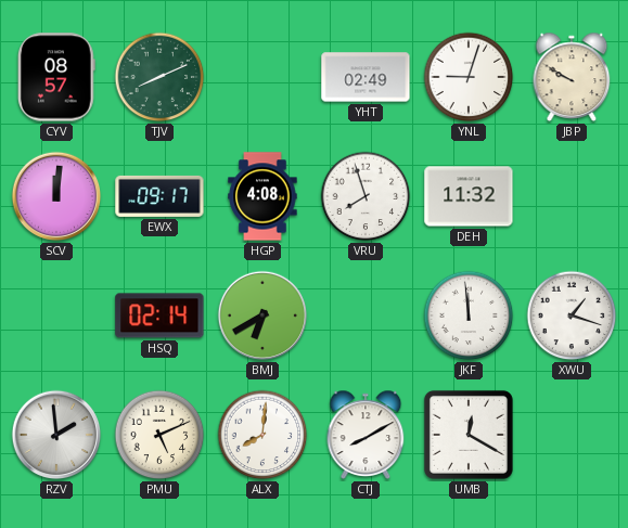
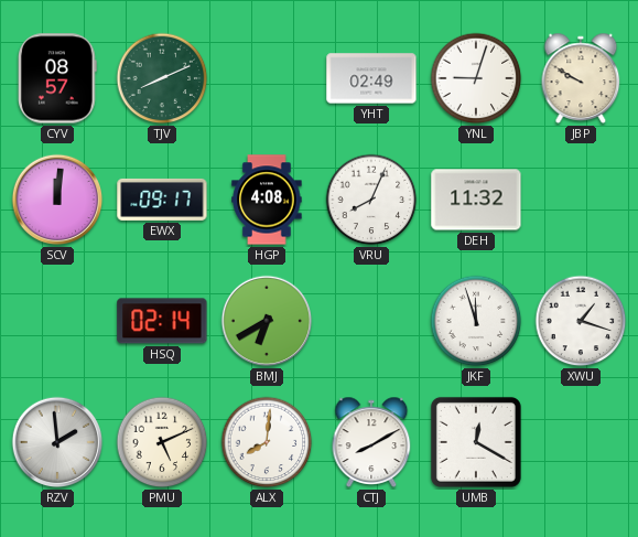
VRU: 7:57 -> 8:04 (371, 200)
JKF: 11:59 -> 11:57 (476, 321)
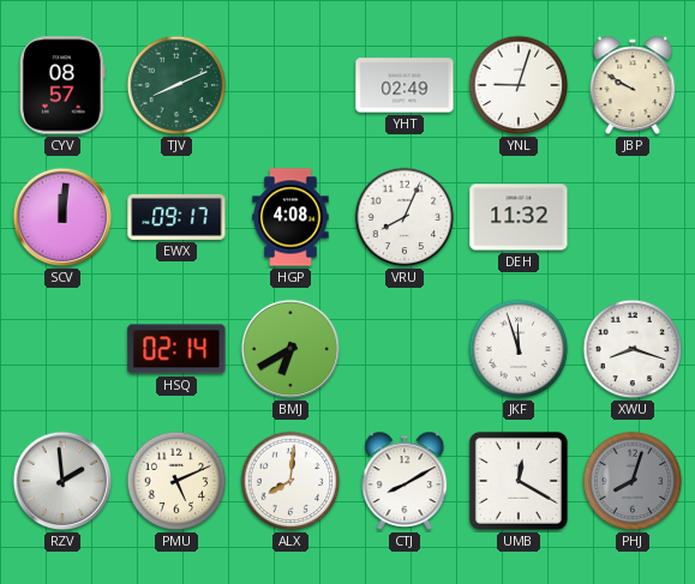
XWU: 1:18 -> 8:18 (633, 349)
PHJ: none -> 8:03 (633, 481)
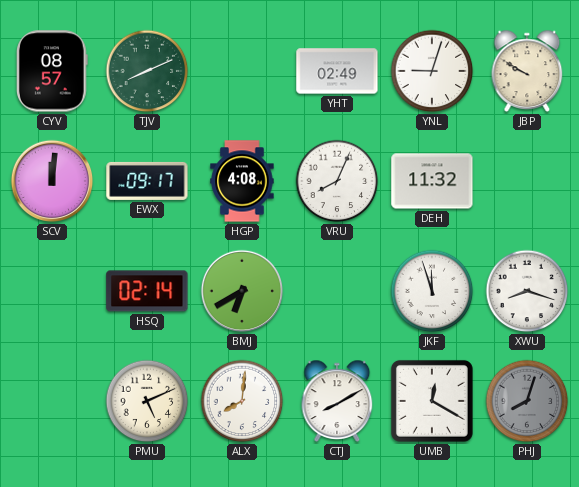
RZV: 1:59 -> none (62, 481)
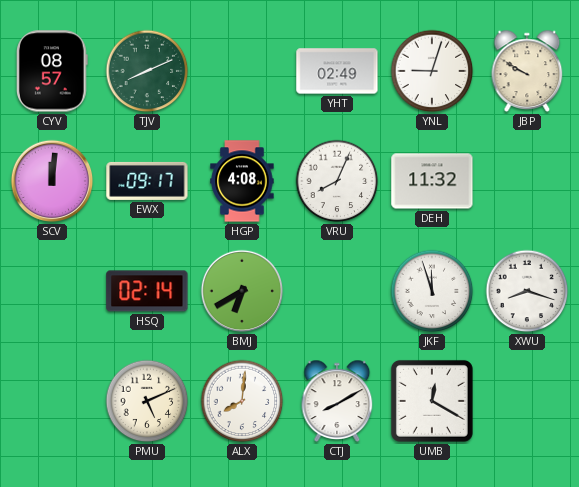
PHJ: 8:03 -> none (527, 401)
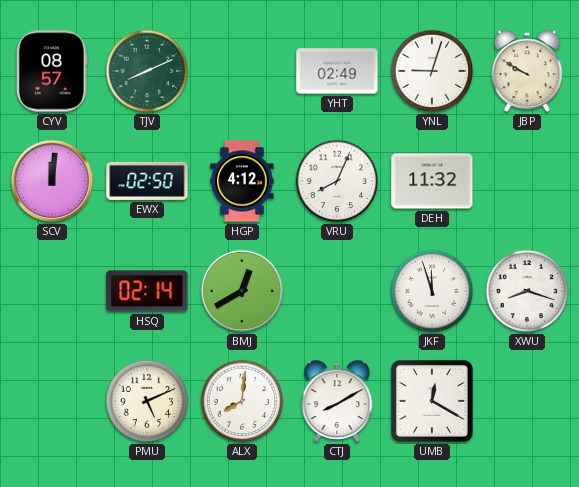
EWX: 09:17 -> 02:50 (147, 181)
HGP: 4:08 -> 4:12 (242, 181)
BMJ: 6:40 -> 12:40 (242, 291)
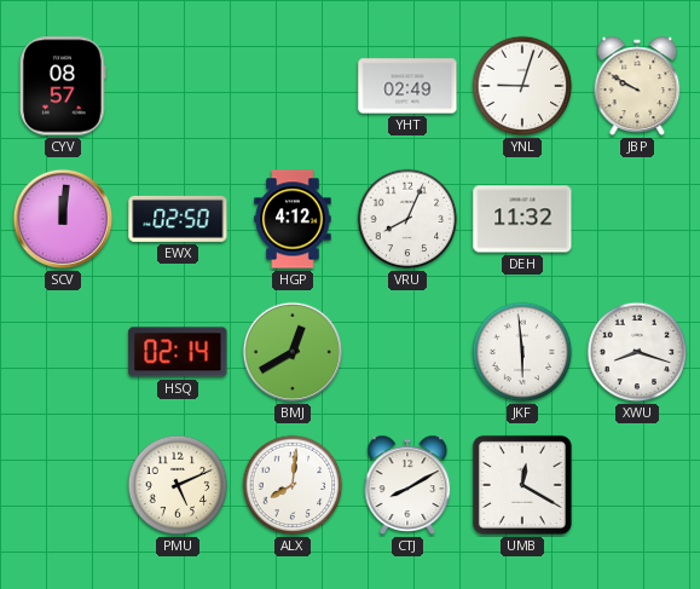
TJV: 8:11 -> none (147, 71)
JKF: 11:57 -> 5:59 (522, 352)
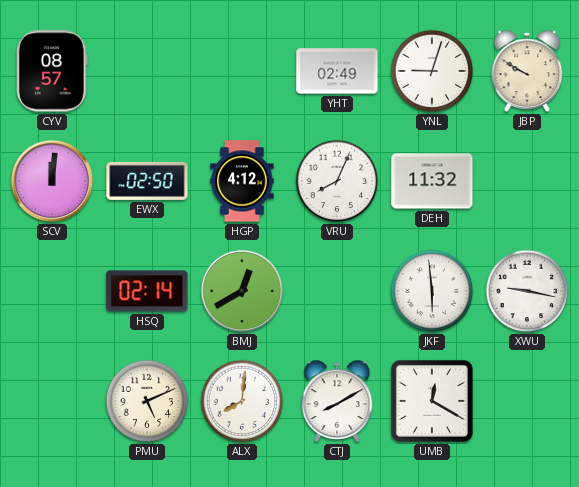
XWU: 8:18 -> 9:17 (527, 291)
